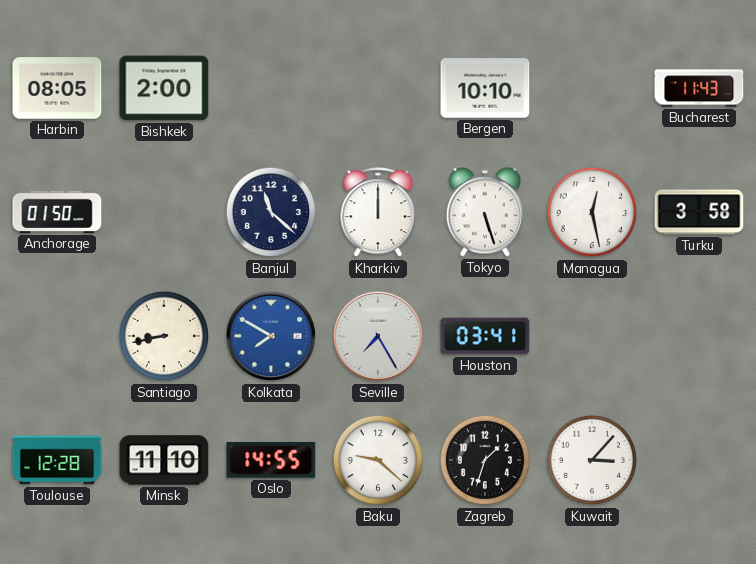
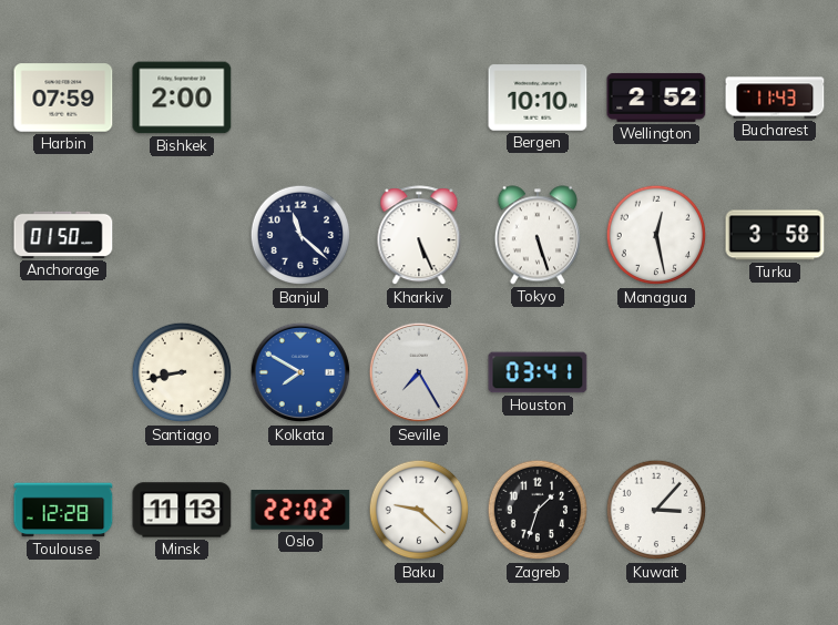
Harbin: 08:05 -> 07:59 (63, 98)
Wellington: none -> 2:52 (656, 98)
Kharkiv: 12:00 -> 5:26 (419, 236)
Minsk: 11:10 -> 11:13 (182, 510)
Oslo: 14:55 -> 22:02 (300, 511)
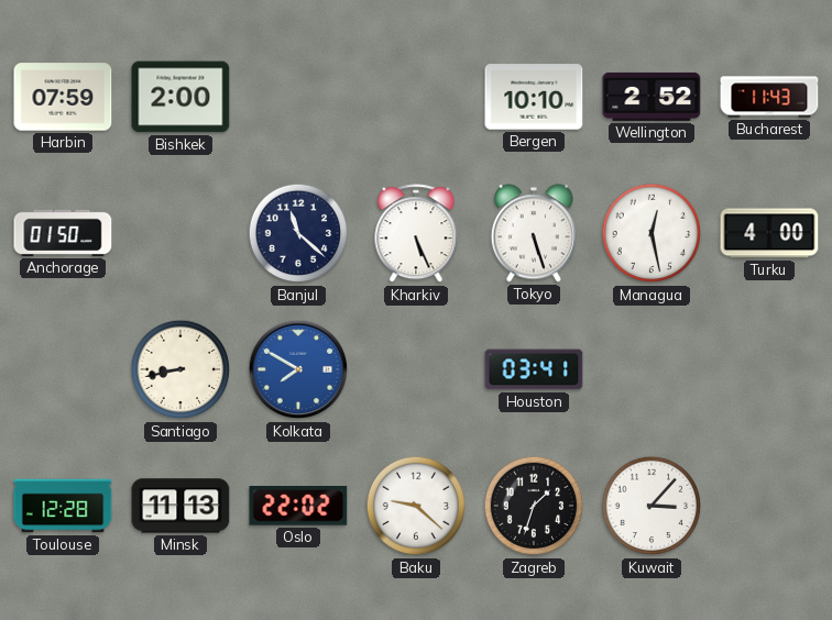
Turku: 3:58 -> 4:00 (769, 233)
Seville: 7:25 -> none (419, 372)
